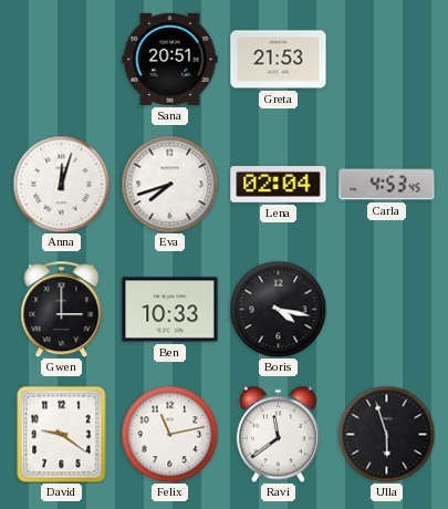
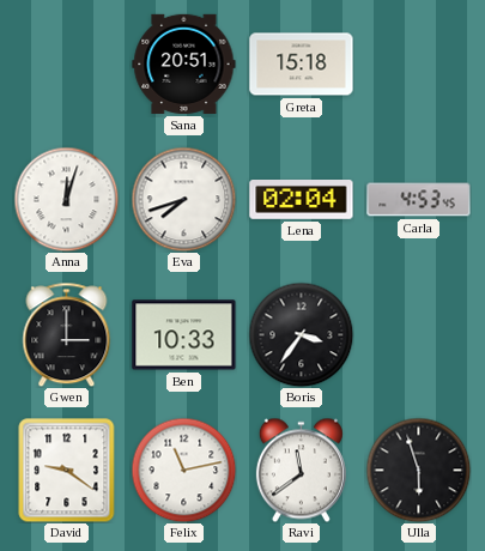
Greta: 21:53 -> 15:18 (302, 65)
Boris: 4:17 -> 3:36 (301, 334)
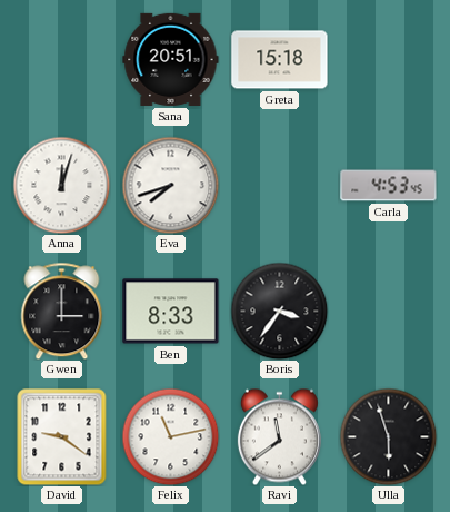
Lena: 02:04 -> none (302, 200)
Ben: 10:33 -> 8:33 (171, 312)
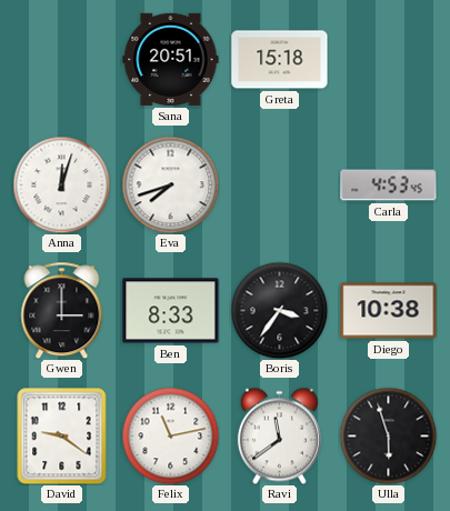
Diego: none -> 10:38 (389, 311)
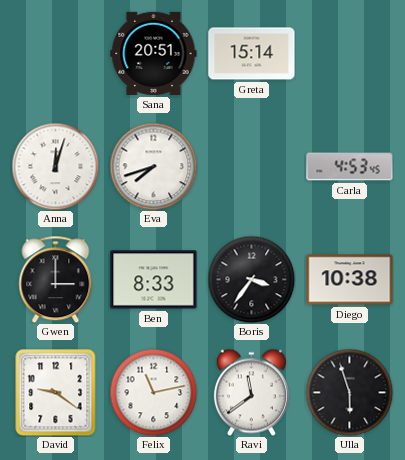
Greta: 15:18 -> 15:14 (252, 54)
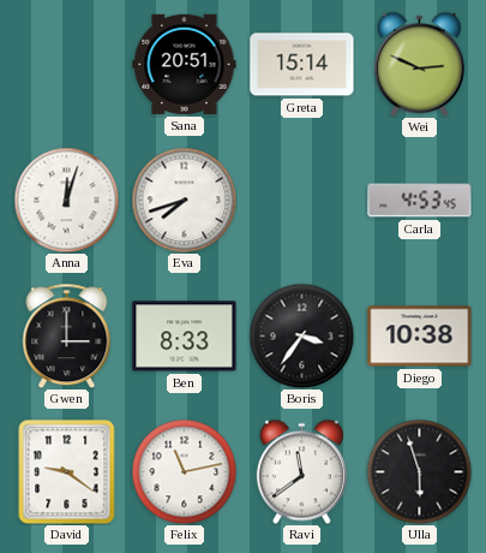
Wei: none -> 2:49 (419, 64)
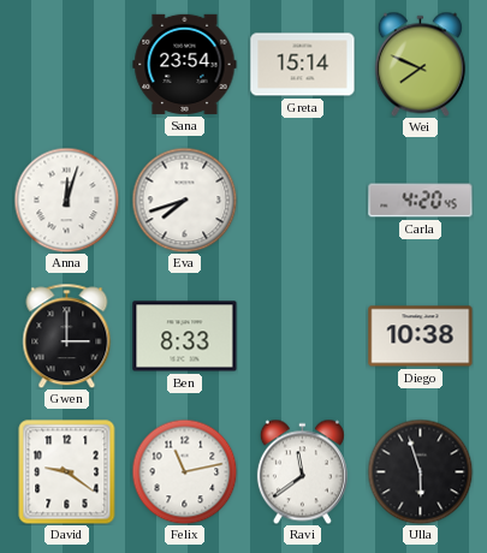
Sana: 20:51 -> 23:54 (185, 64)
Wei: 2:49 -> 7:49 (420, 64)
Carla: 4:53 -> 4:20 (421, 201)
Boris: 3:36 -> none (301, 335)
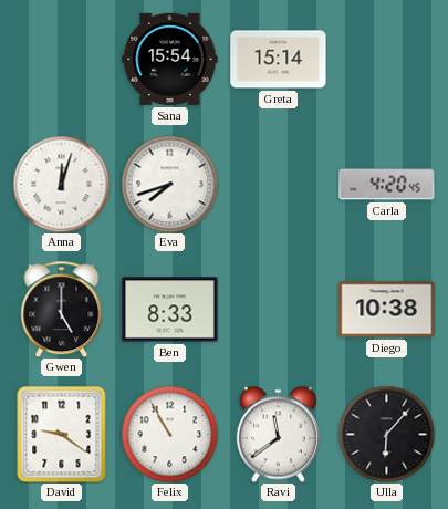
Sana: 23:54 -> 15:54 (170, 59)
Wei: 7:49 -> none (420, 64)
Gwen: 3:00 -> 5:00 (62, 309)
Felix: 11:13 -> 10:55 (169, 434)
Ulla: 5:57 -> 6:07 (386, 434)
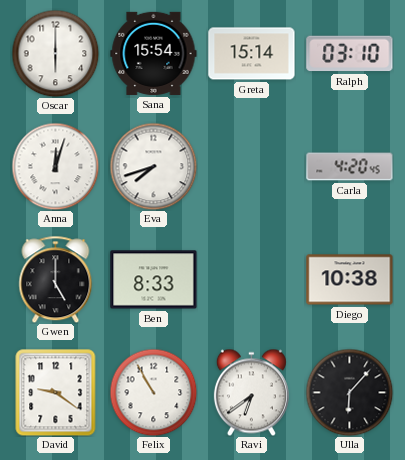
Oscar: none -> 6:00 (55, 53)
Ralph: none -> 03:10 (350, 54)
Ravi: 11:39 -> 6:39 (251, 392)
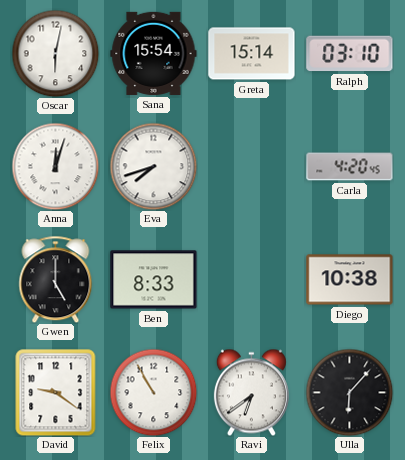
Oscar: 6:00 -> 6:02 (55, 53)
